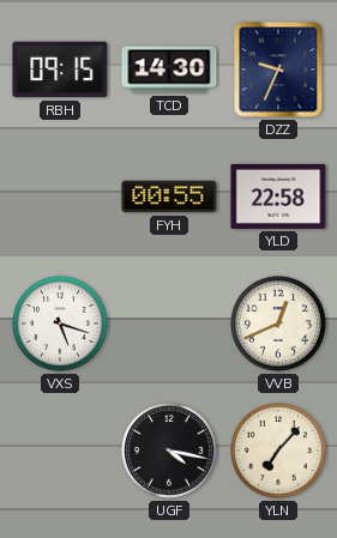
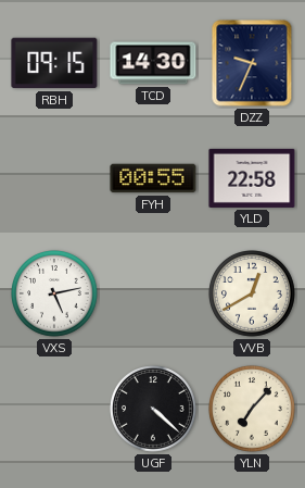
VXS: 5:18 -> 5:13 (55, 295)
VVB: 12:41 -> 12:40 (253, 295)
UGF: 4:17 -> 4:22 (154, 410)
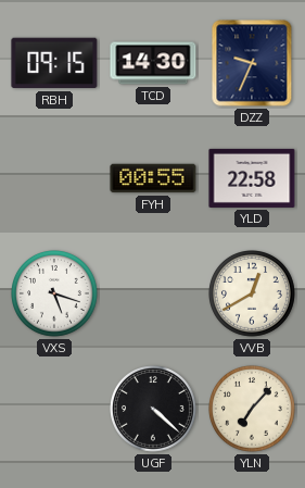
VXS: 5:13 -> 5:18 (55, 295)
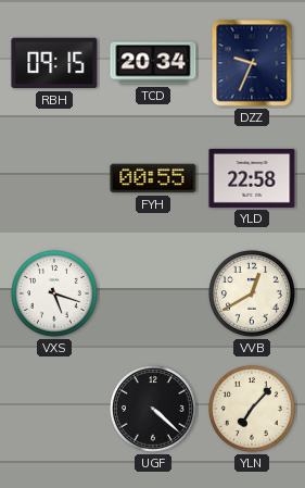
TCD: 14:30 -> 20:34 (153, 63)
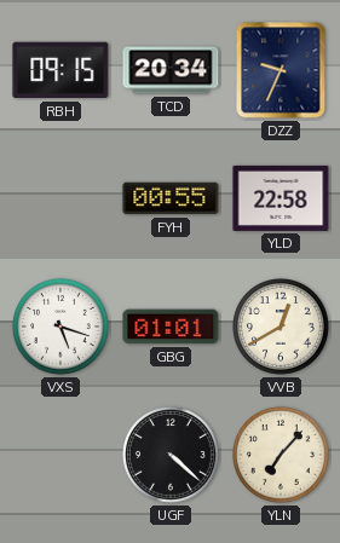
GBG: none -> 01:01 (171, 327)
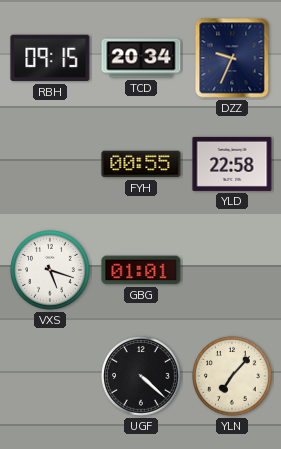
VVB: 12:40 -> none (282, 328)
